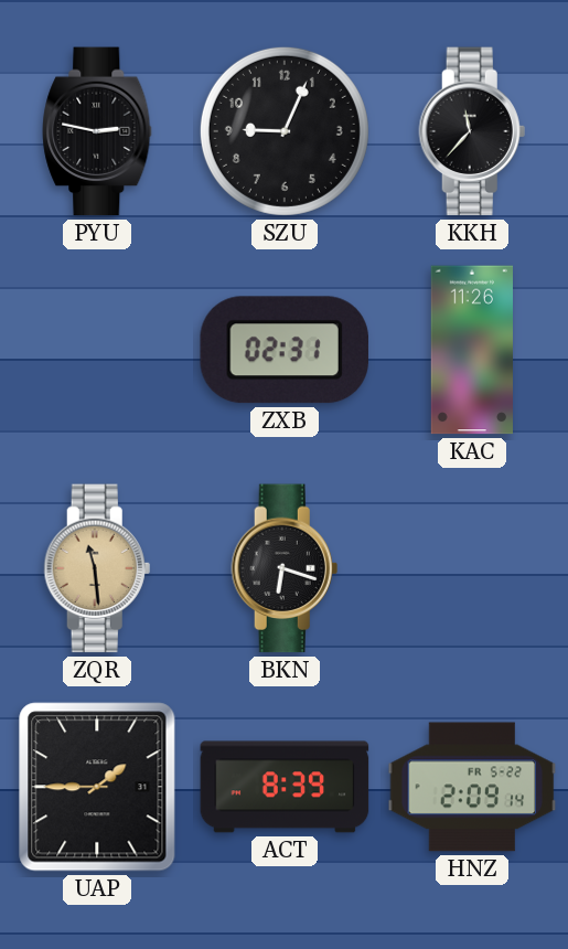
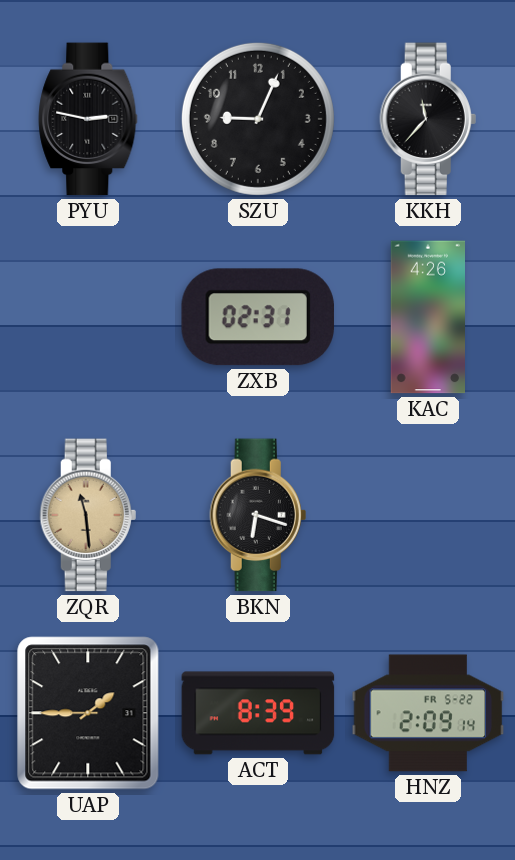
KAC: 11:26 -> 4:26 (427, 317)
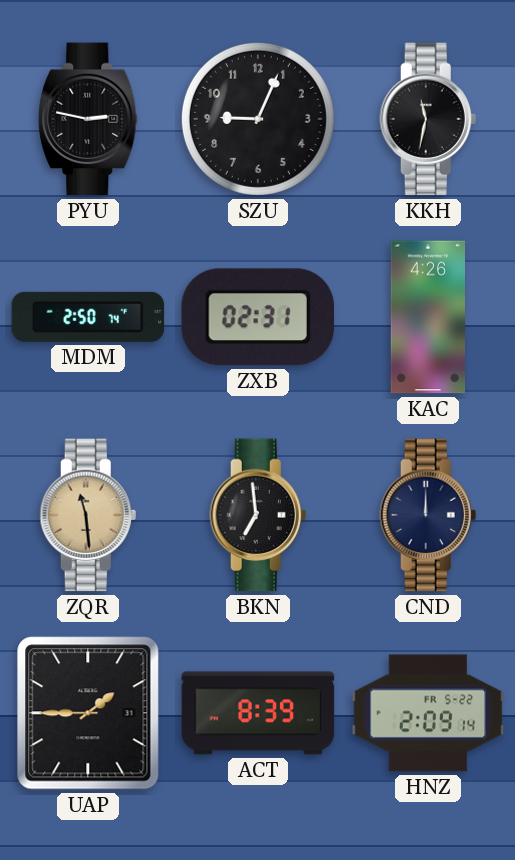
KKH: 11:37 -> 11:32 (428, 119)
MDM: none -> 2:50 (88, 317)
BKN: 6:18 -> 6:59 (258, 515)
CND: none -> 12:00 (428, 515)
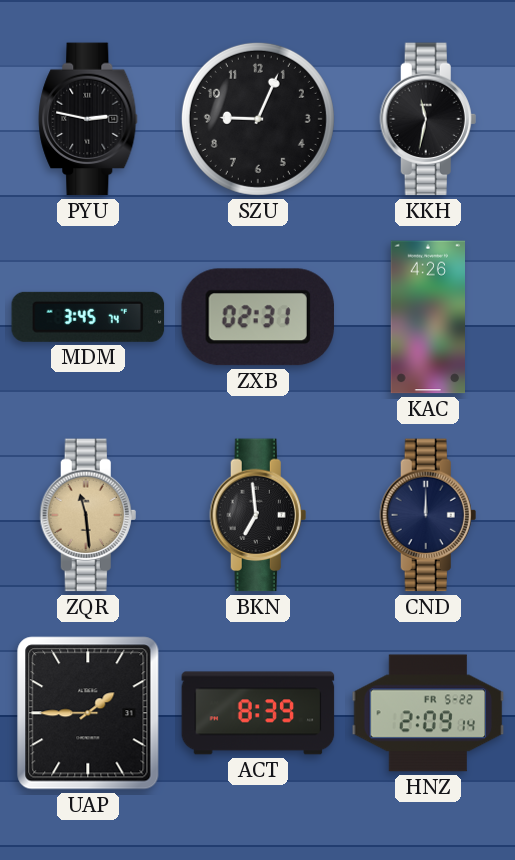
MDM: 2:50 -> 3:45 (88, 317)
